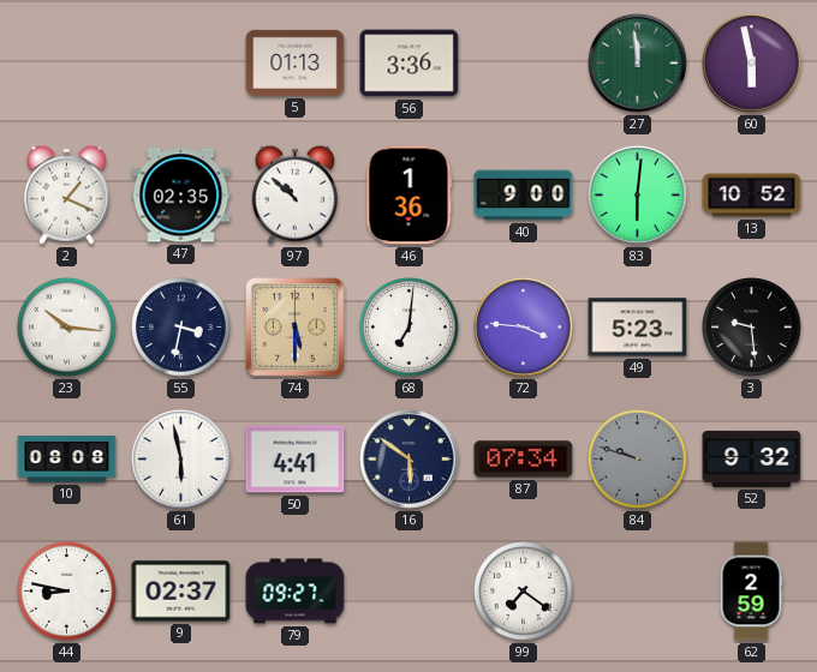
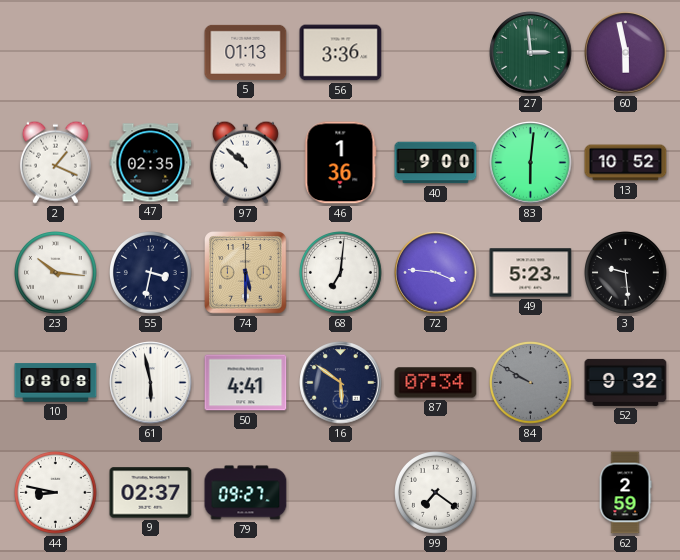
27: 11:59 -> 2:59 (531, 53)
84: 9:48 -> 9:50 (531, 383)
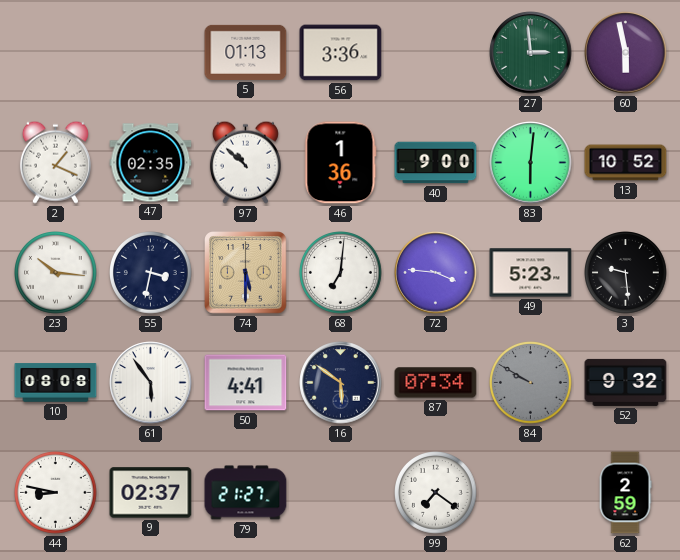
61: 5:58 -> 5:54 (151, 383)
79: 09:27 -> 21:27 (246, 493)
